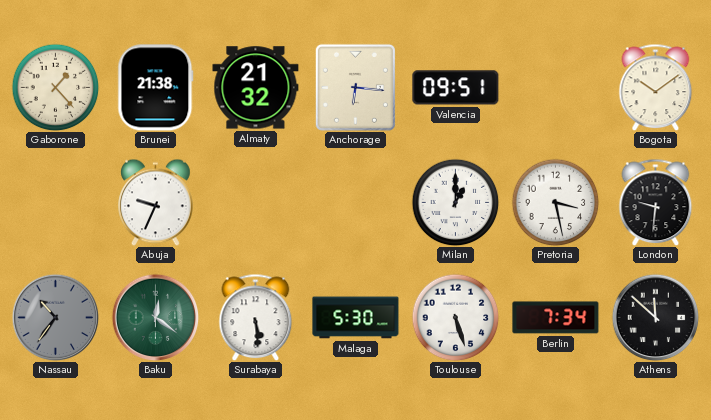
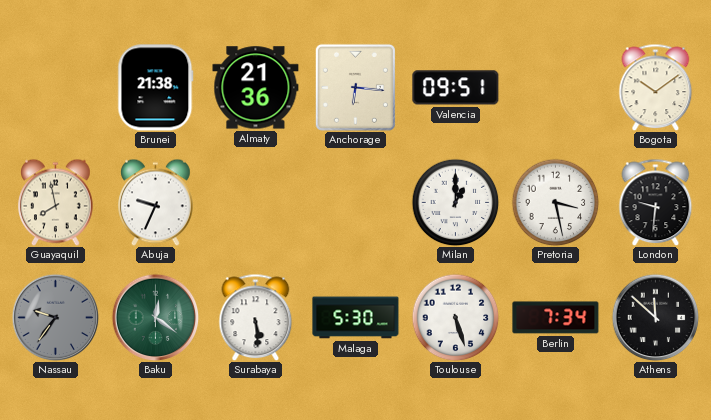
Gaborone: 1:23 -> none (55, 87)
Almaty: 21:32 -> 21:36 (256, 88)
Guayaquil: none -> 7:58 (56, 202)
Nassau: 10:36 -> 9:36 (55, 317)
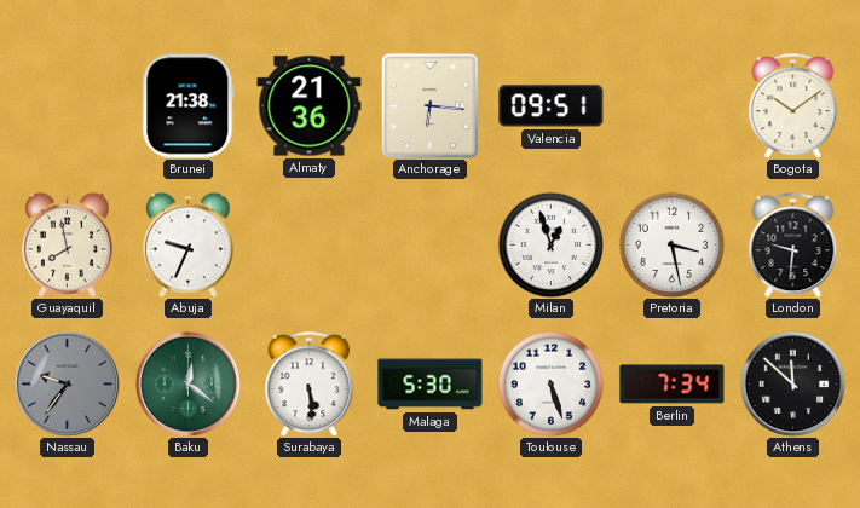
Milan: 1:00 -> 12:57 (550, 244)
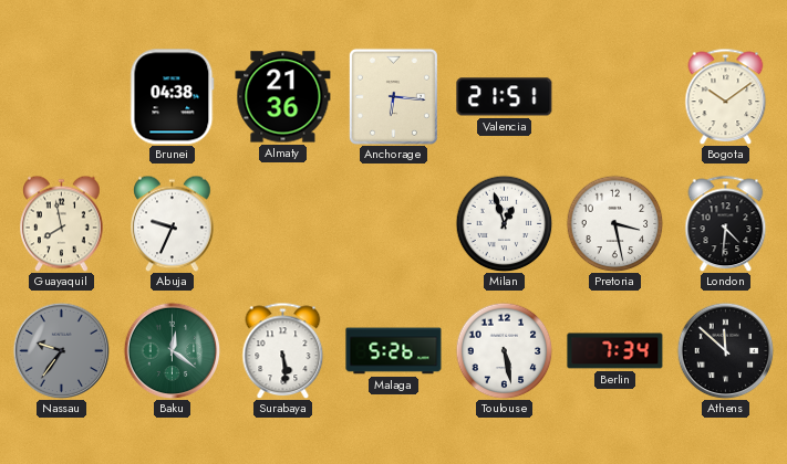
Brunei: 21:38 -> 04:38 (173, 97)
Valencia: 09:51 -> 21:51 (505, 97)
London: 9:31 -> 4:31 (726, 223)
Malaga: 5:30 -> 5:26 (394, 351)
Toulouse: 5:27 -> 5:28 (504, 350)
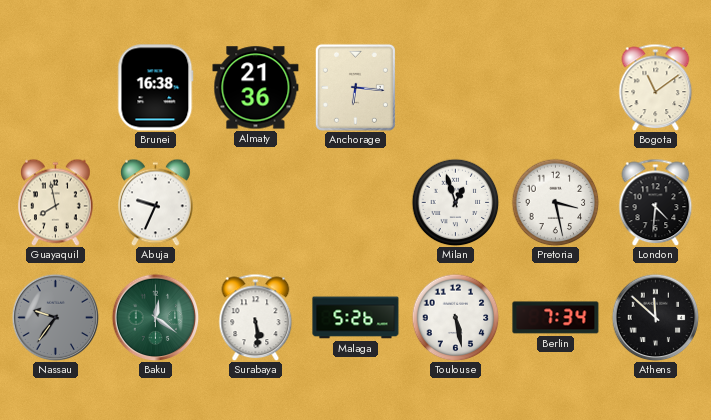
Brunei: 04:38 -> 16:38 (156, 88)
Valencia: 21:51 -> none (505, 97)
Bogota: 10:09 -> 11:09 (656, 87)
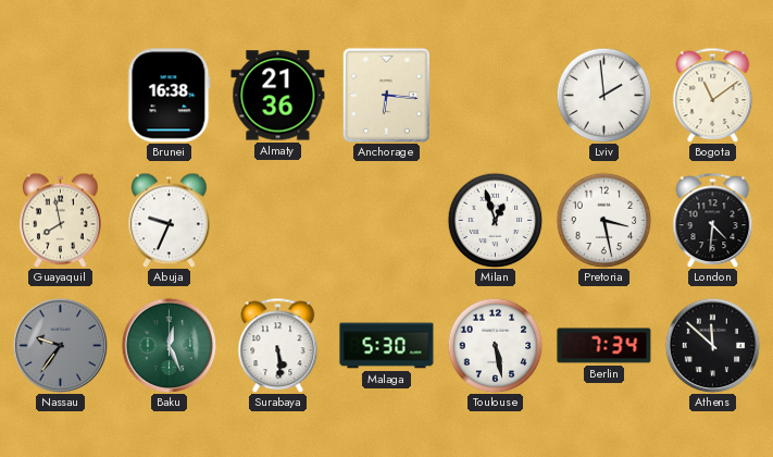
Lviv: none -> 1:59 (603, 95)
Baku: 12:21 -> 12:26 (169, 345)
Malaga: 5:26 -> 5:30 (387, 346)
